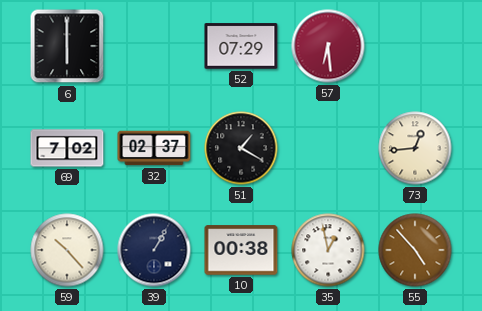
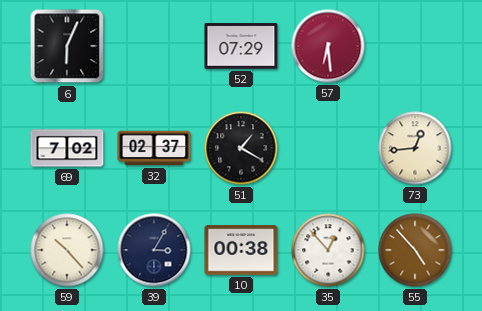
6: 6:00 -> 6:04 (67, 46)
39: 1:05 -> 3:05 (154, 250)
35: 12:58 -> 12:53 (328, 250)
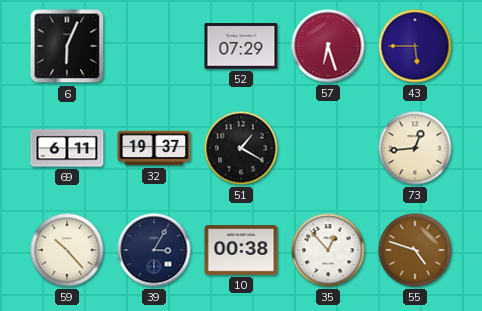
57: 6:29 -> 6:27 (328, 46)
43: none -> 5:45 (415, 46)
69: 7:02 -> 6:11 (67, 148)
32: 02:37 -> 19:37 (154, 148)
55: 4:53 -> 4:48 (415, 250)
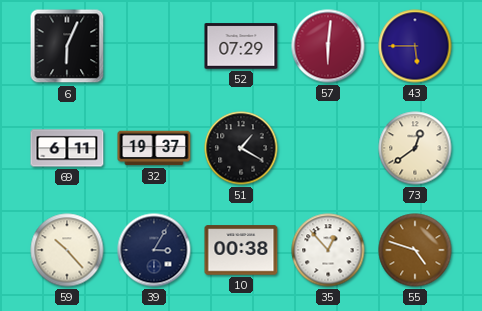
57: 6:27 -> 6:01 (328, 46)
73: 12:44 -> 12:39 (415, 148)
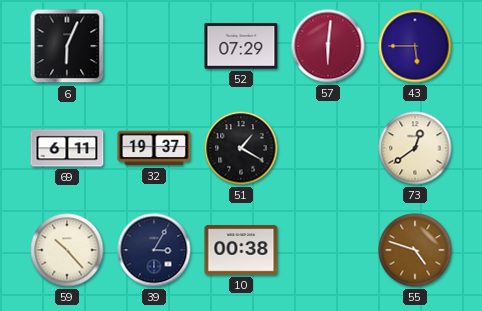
35: 12:53 -> none (328, 250)
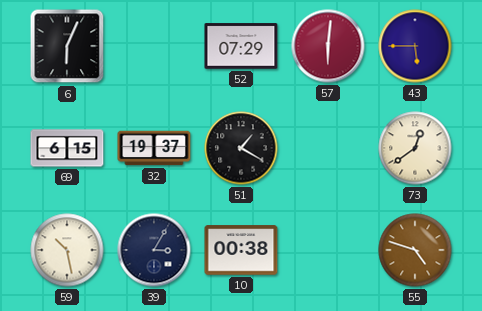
69: 6:11 -> 6:15 (67, 148)
59: 10:23 -> 10:28 (67, 250)
